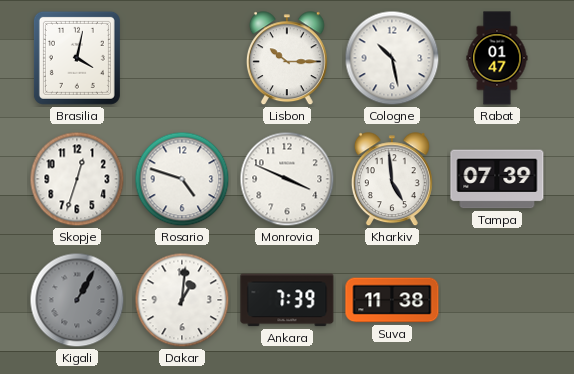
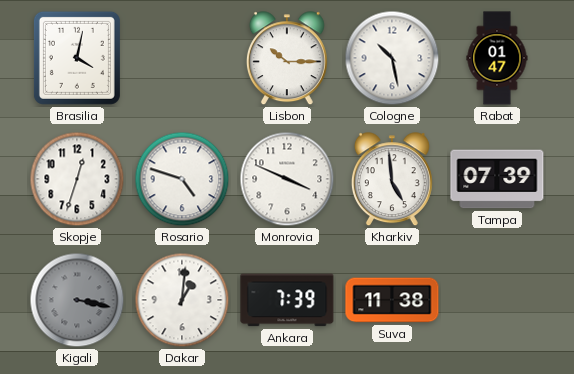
Kigali: 1:05 -> 3:17 (77, 300)
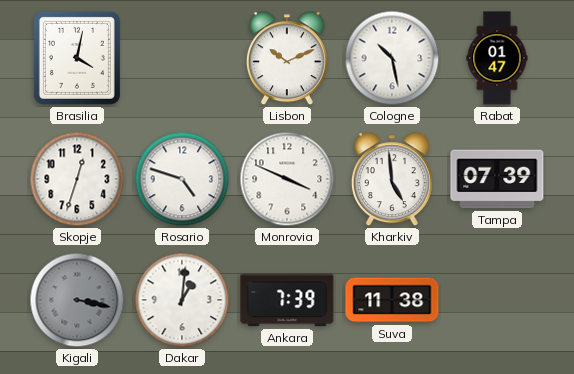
Lisbon: 10:15 -> 10:11 (287, 59)
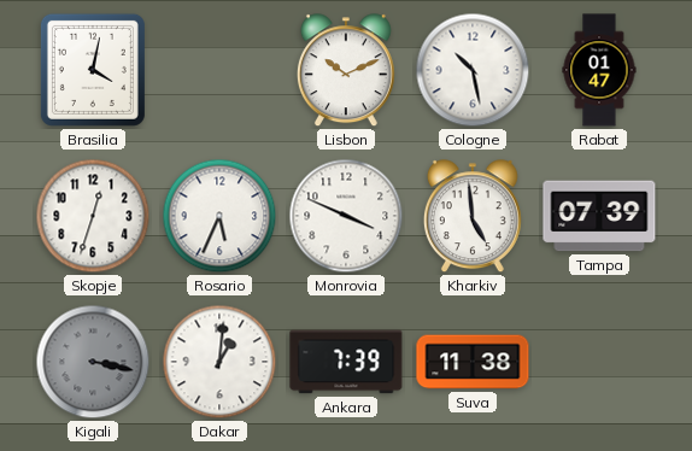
Rosario: 4:48 -> 5:34 (219, 216)
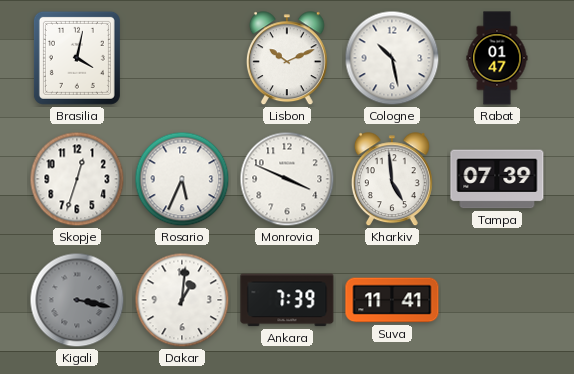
Suva: 11:38 -> 11:41 (392, 300)
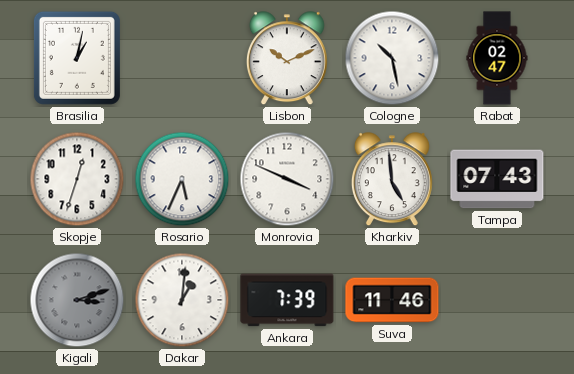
Brasilia: 4:02 -> 1:02 (77, 58)
Rabat: 01:47 -> 02:47 (497, 58)
Tampa: 07:39 -> 07:43 (497, 179)
Kigali: 3:17 -> 3:12 (77, 300)
Suva: 11:41 -> 11:46 (392, 300)
